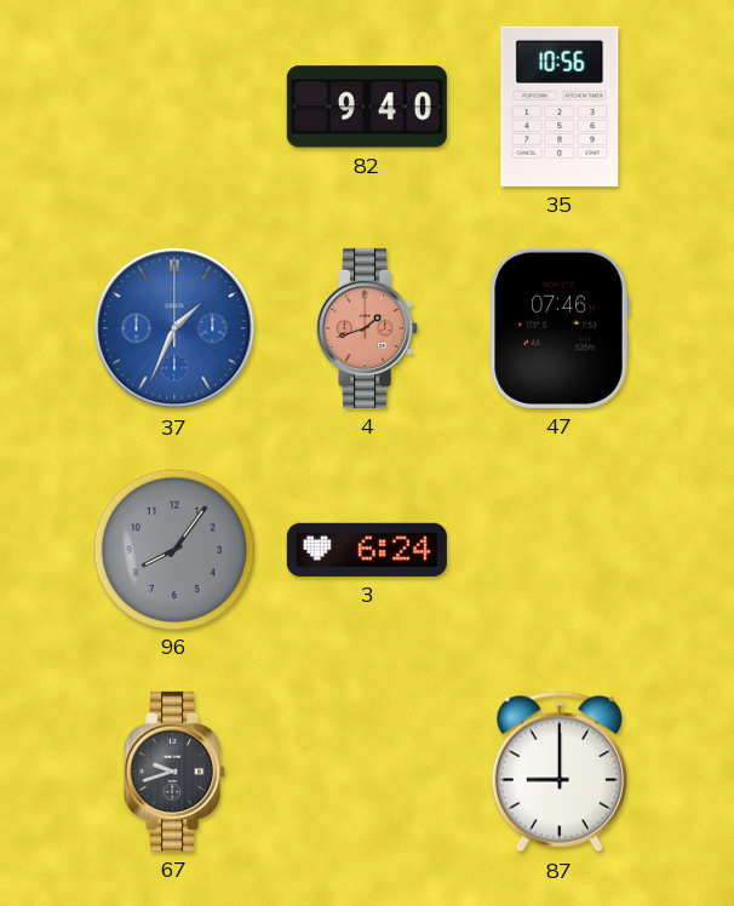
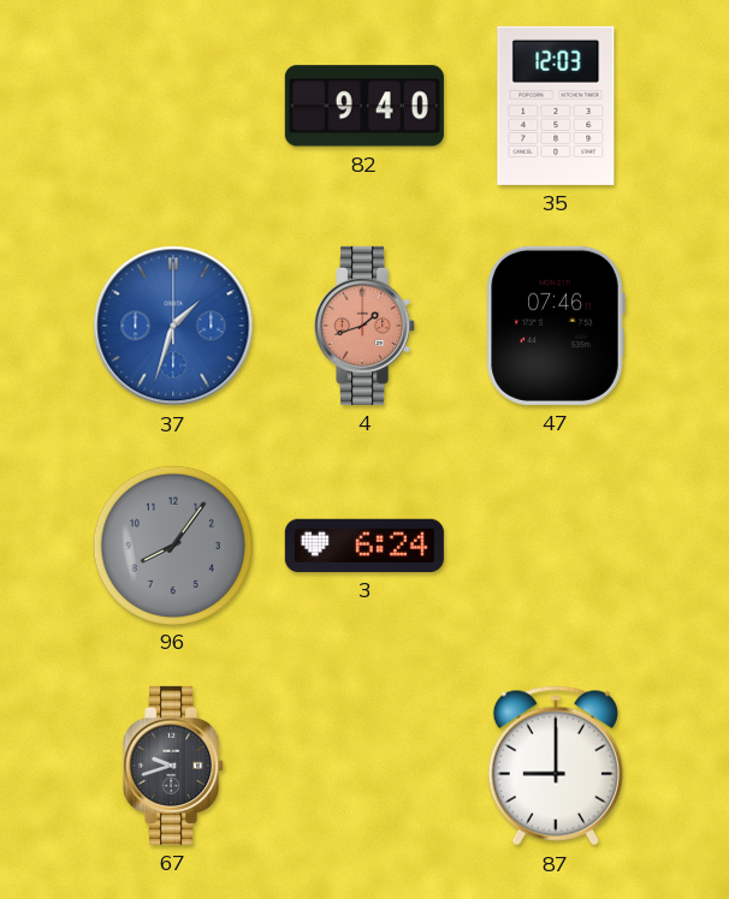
35: 10:56 -> 12:03 (556, 106)
37: 1:34 -> 1:33 (173, 326)
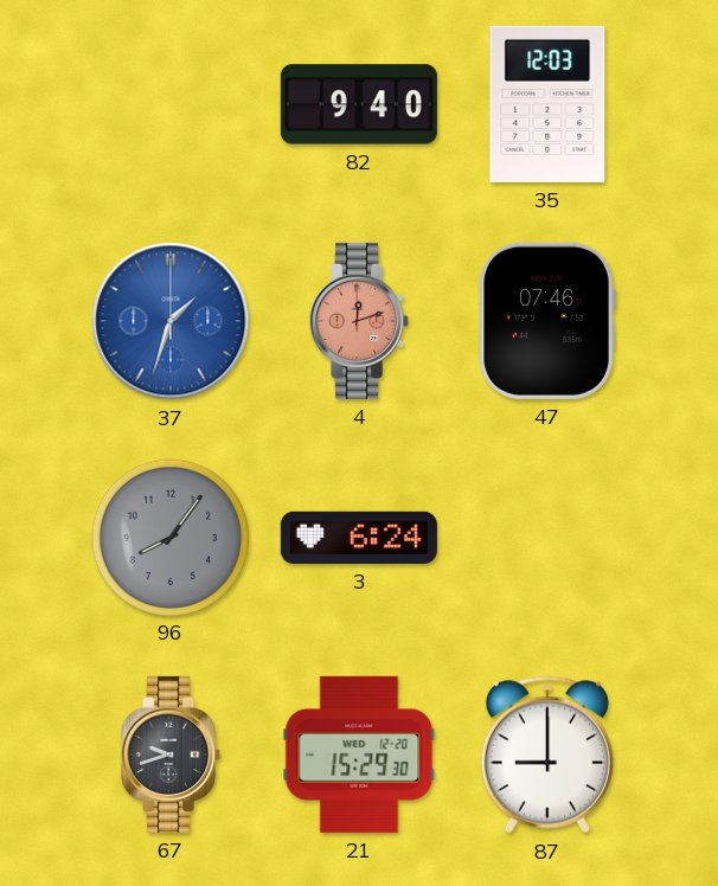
4: 1:42 -> 12:12 (360, 321)
21: none -> 15:29 (359, 755)
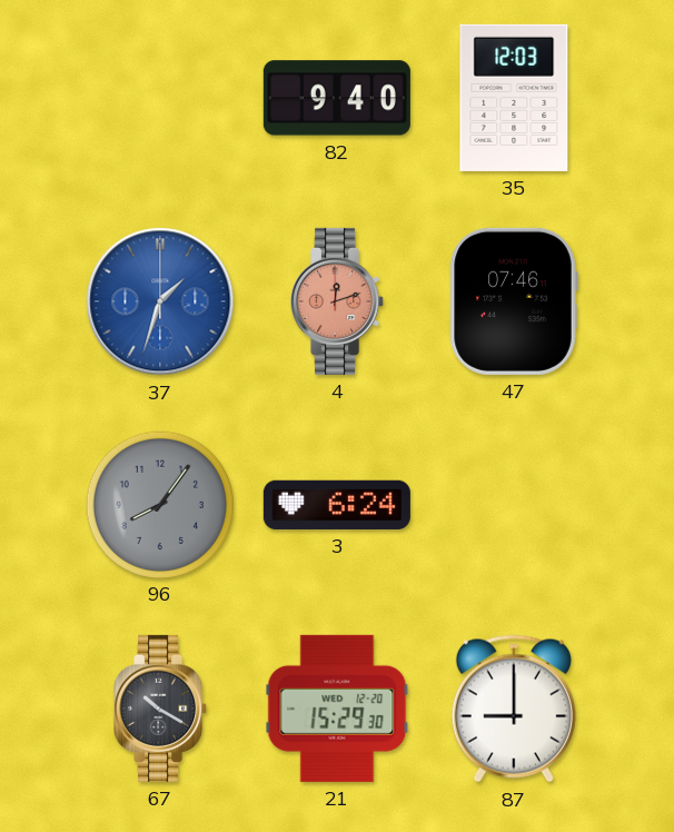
67: 9:42 -> 10:20 (161, 709)
